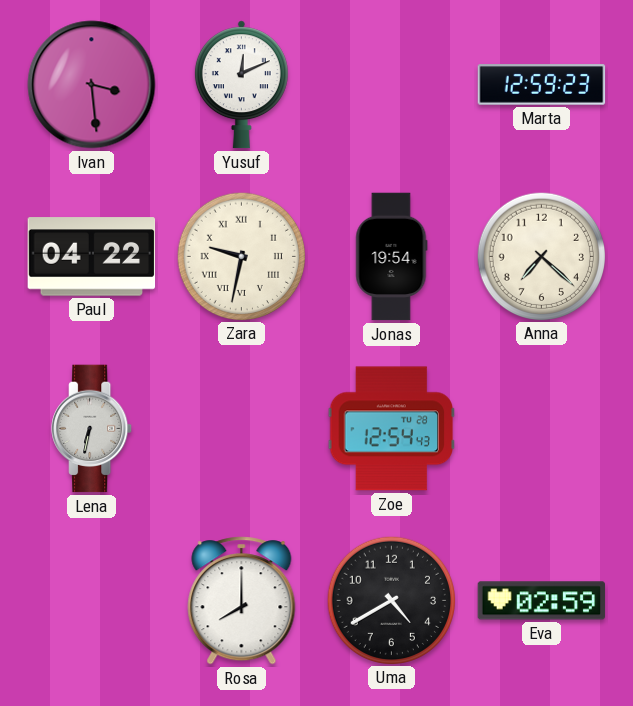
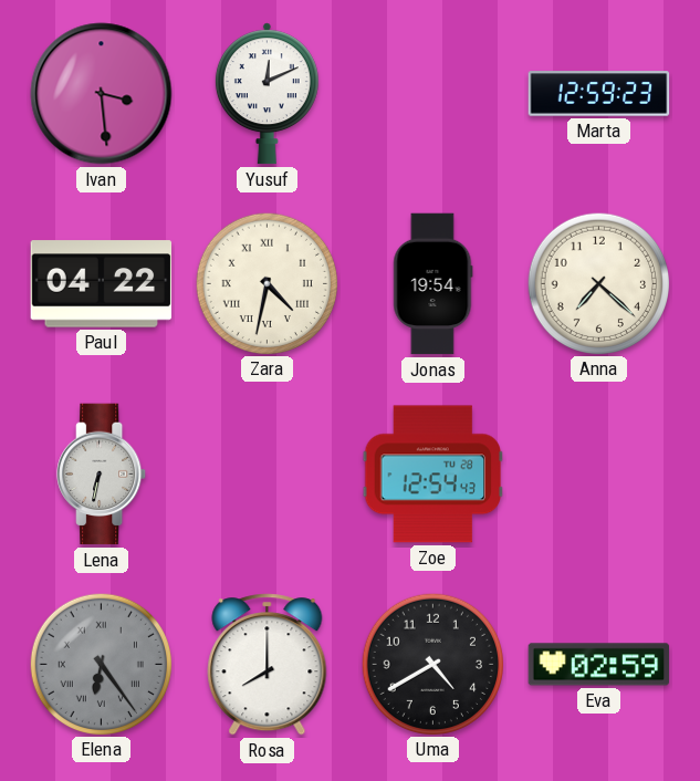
Zara: 9:32 -> 4:32 (267, 283)
Elena: none -> 6:24 (101, 664)
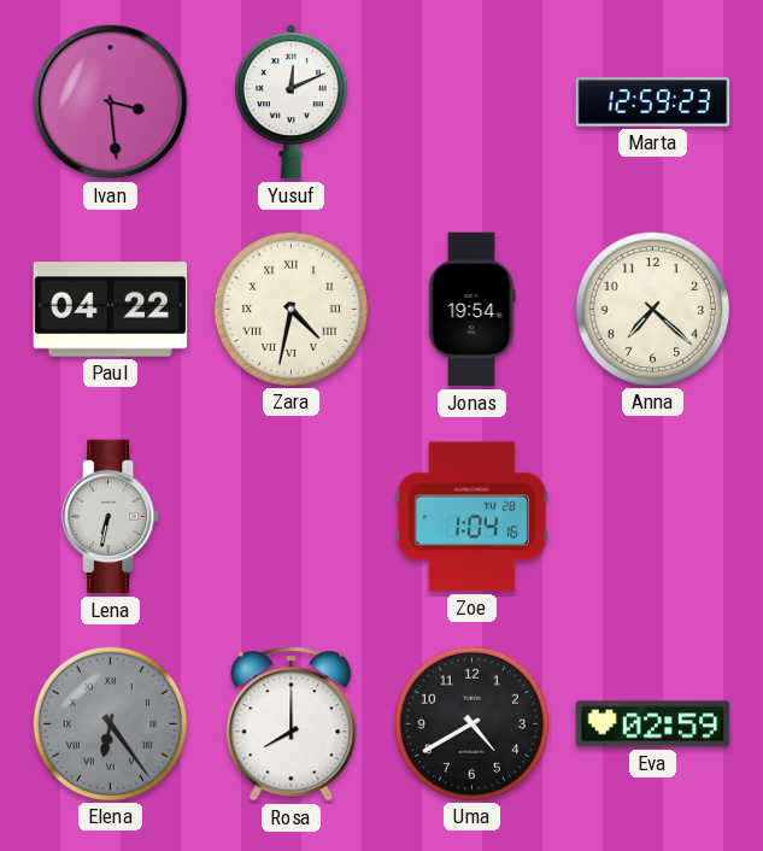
Zoe: 12:54 -> 1:04 (473, 517)
